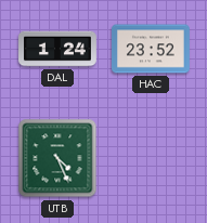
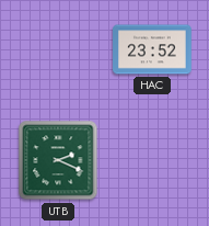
DAL: 1:24 -> none (57, 49)
UTB: 4:26 -> 2:19 (58, 160)
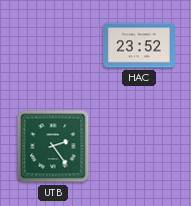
UTB: 2:19 -> 2:24 (53, 146)
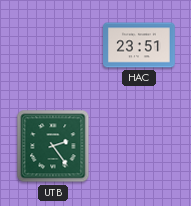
HAC: 23:52 -> 23:51 (140, 45)
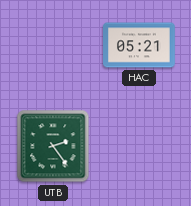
HAC: 23:51 -> 05:21 (140, 45)
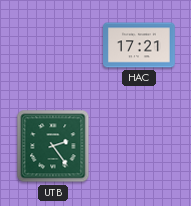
HAC: 05:21 -> 17:21 (140, 45)
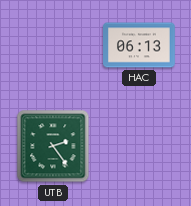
HAC: 17:21 -> 06:13 (140, 45)
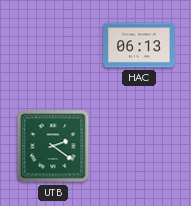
UTB: 2:24 -> 2:21 (53, 146)
